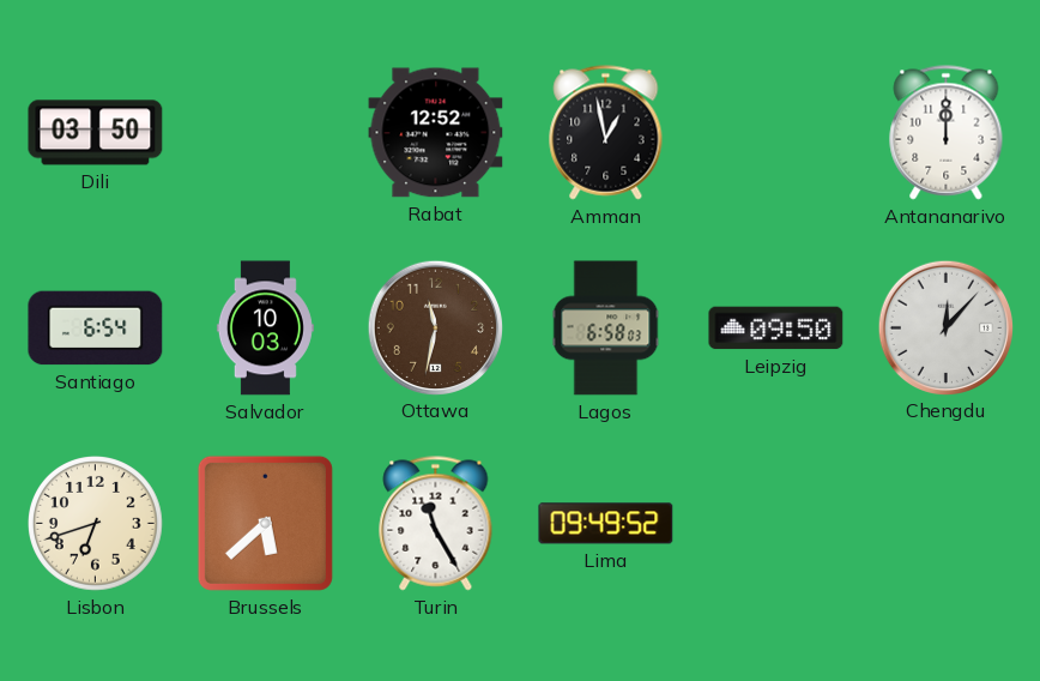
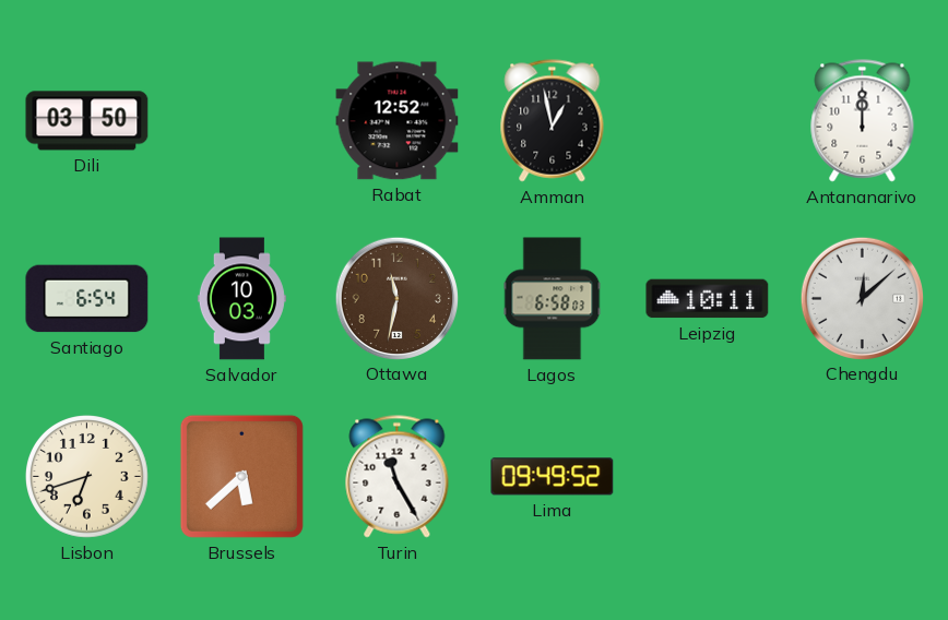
Leipzig: 09:50 -> 10:11 (708, 299)
Chengdu: 12:07 -> 12:08 (862, 298)
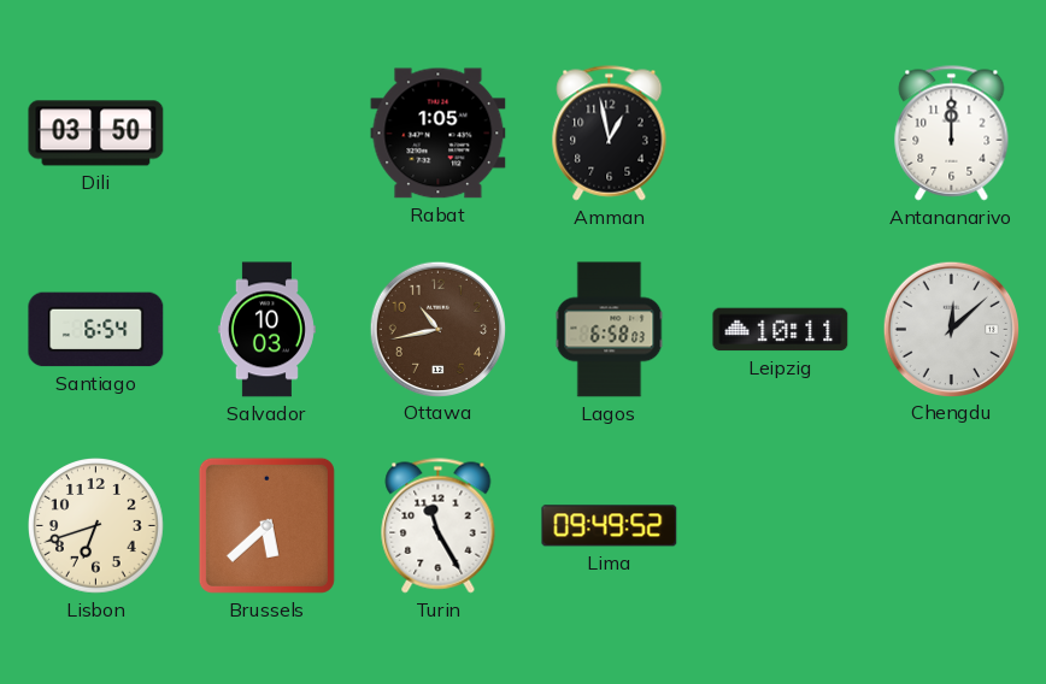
Rabat: 12:52 -> 1:05 (439, 134)
Ottawa: 11:32 -> 10:43 (437, 329)
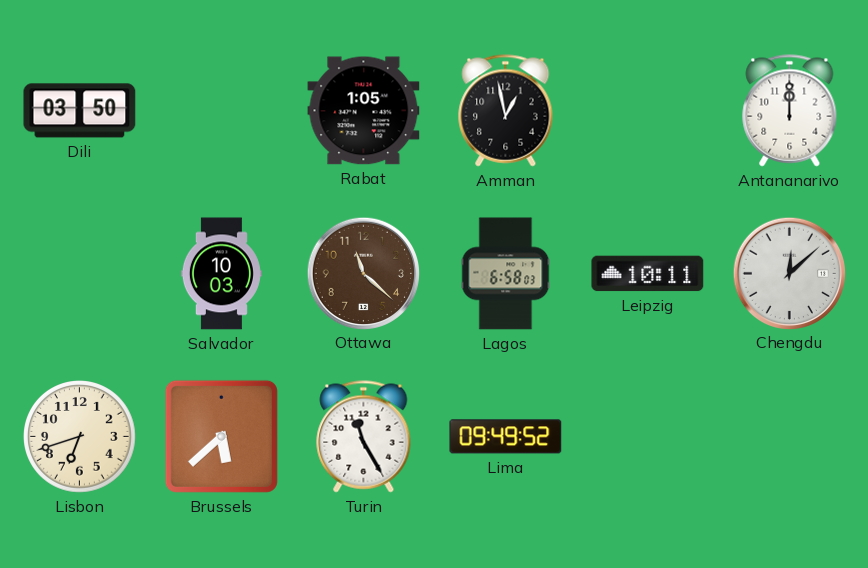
Santiago: 6:54 -> none (96, 330)
Ottawa: 10:43 -> 11:22 (363, 273)
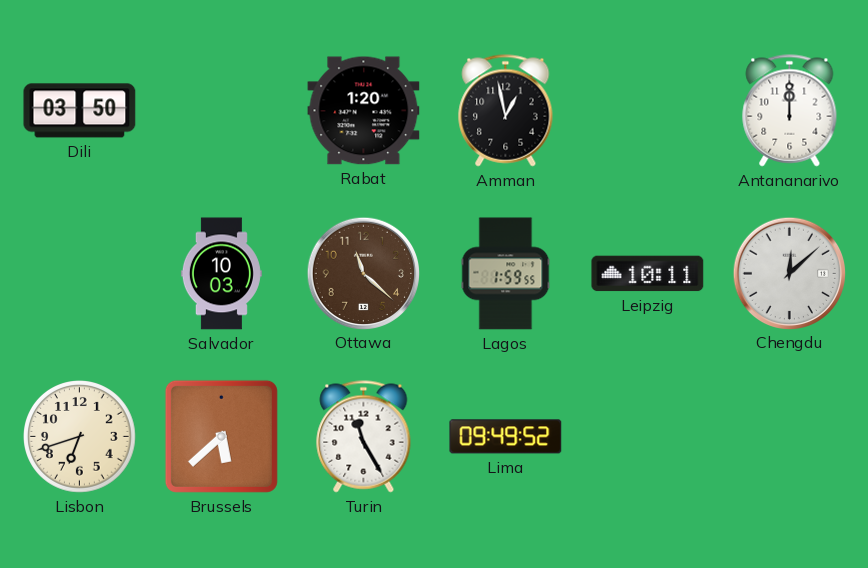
Rabat: 1:05 -> 1:20 (364, 111)
Lagos: 6:58 -> 1:59 (506, 274)
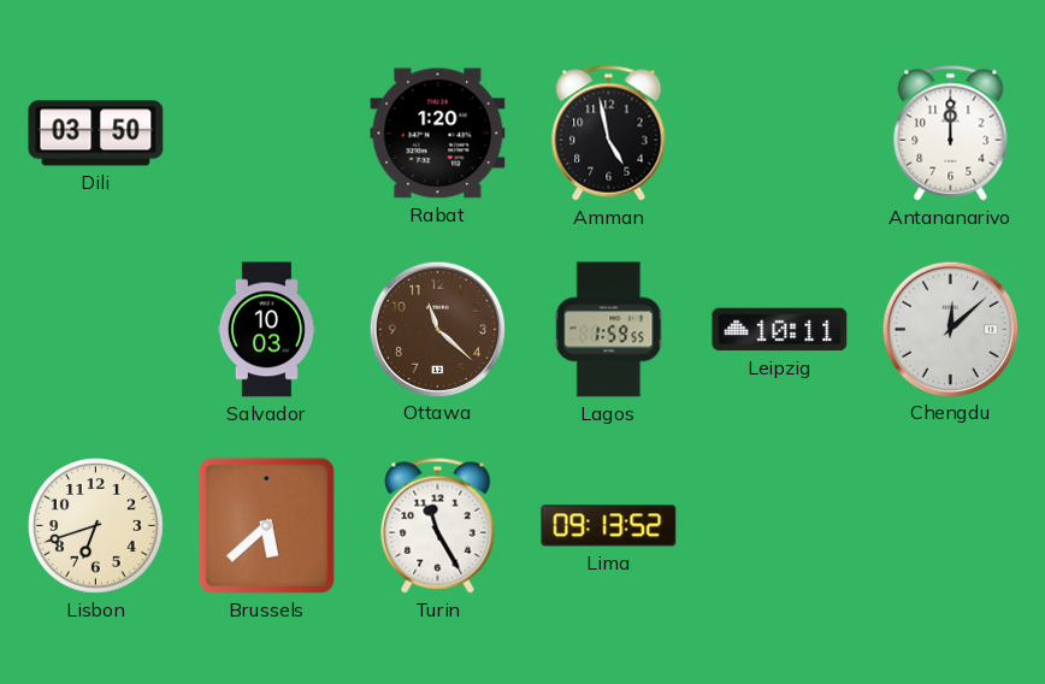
Amman: 12:58 -> 4:58 (609, 134)
Lima: 09:49 -> 09:13 (609, 526)
